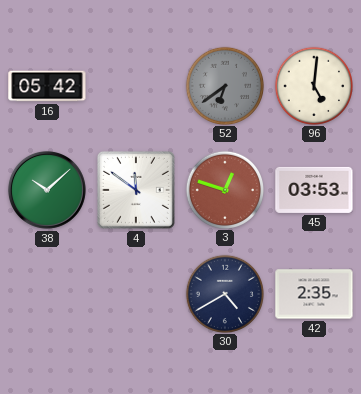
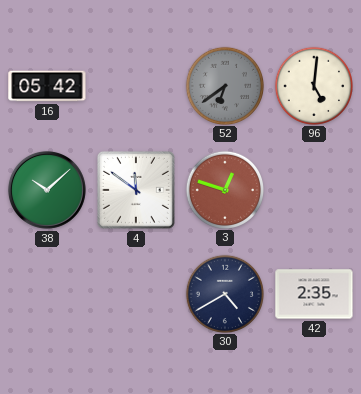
45: 03:53 -> none (314, 190)
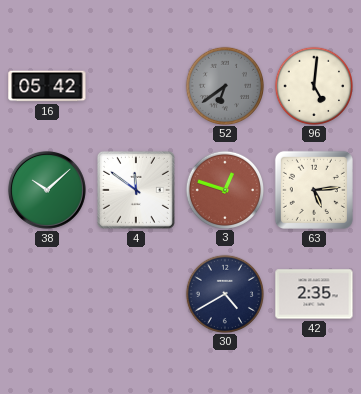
63: none -> 5:14 (314, 190)
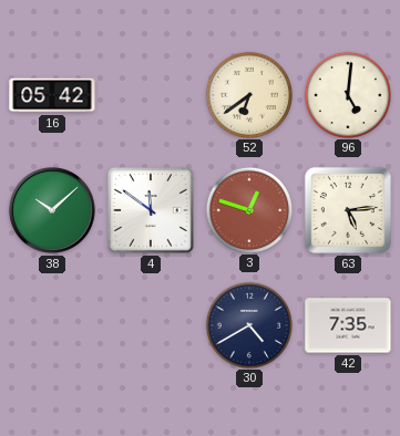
52 dial: grey -> cream (248, 94)
42: 2:35 -> 7:35 (348, 325)
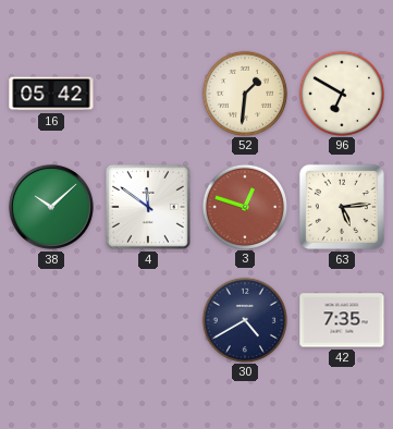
52: 6:39 -> 1:31 (244, 93)
96: 5:01 -> 6:50 (341, 93)
